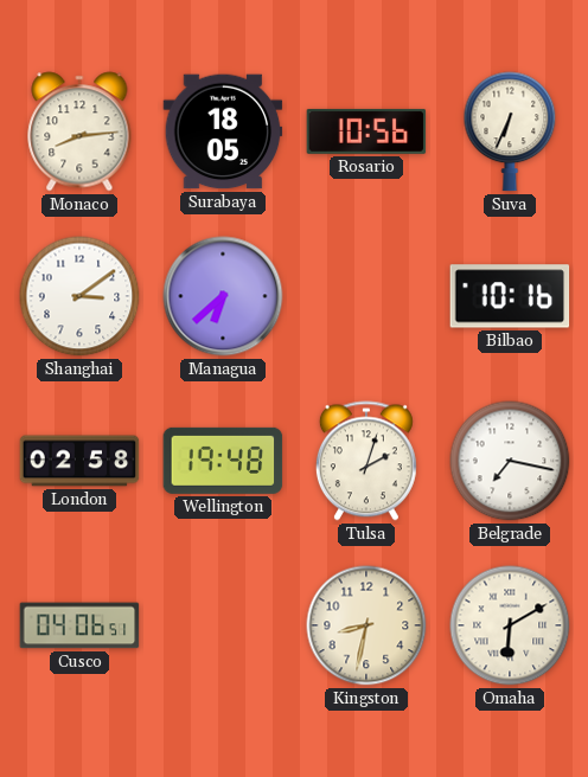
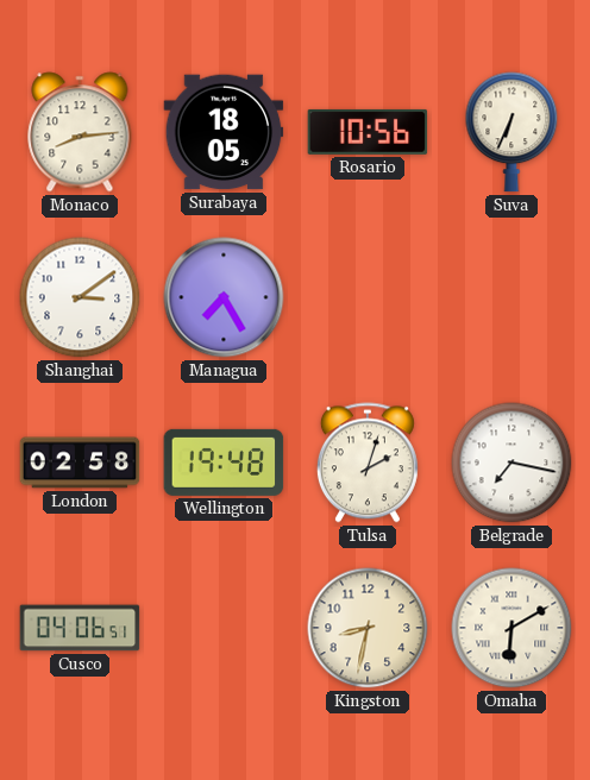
Managua: 6:38 -> 7:25 (224, 297)
Bilbao: 10:16 -> none (510, 296)
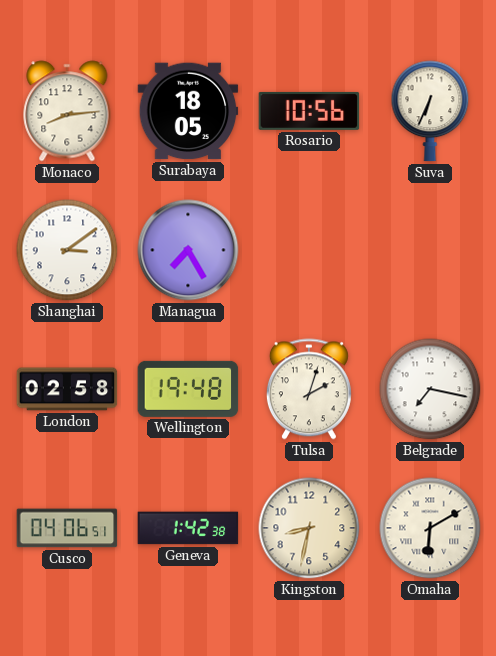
Geneva: none -> 1:42 (188, 528)
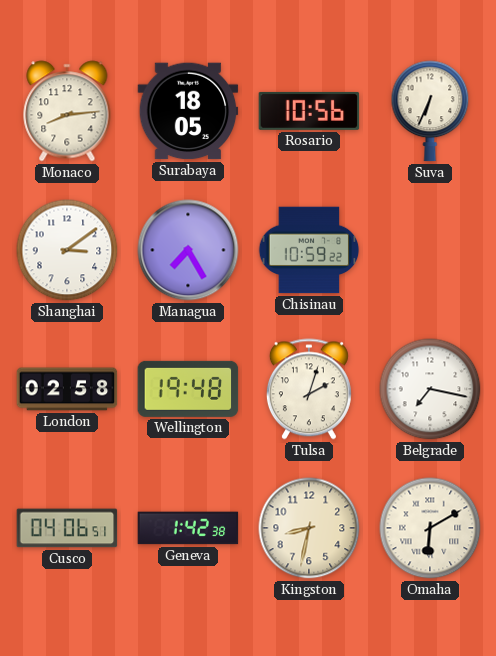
Chisinau: none -> 10:59 (309, 250)
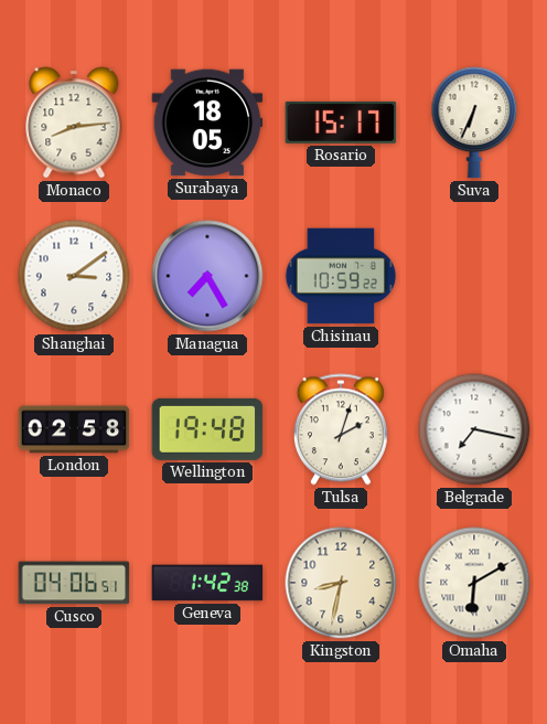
Rosario: 10:56 -> 15:17 (341, 123)
